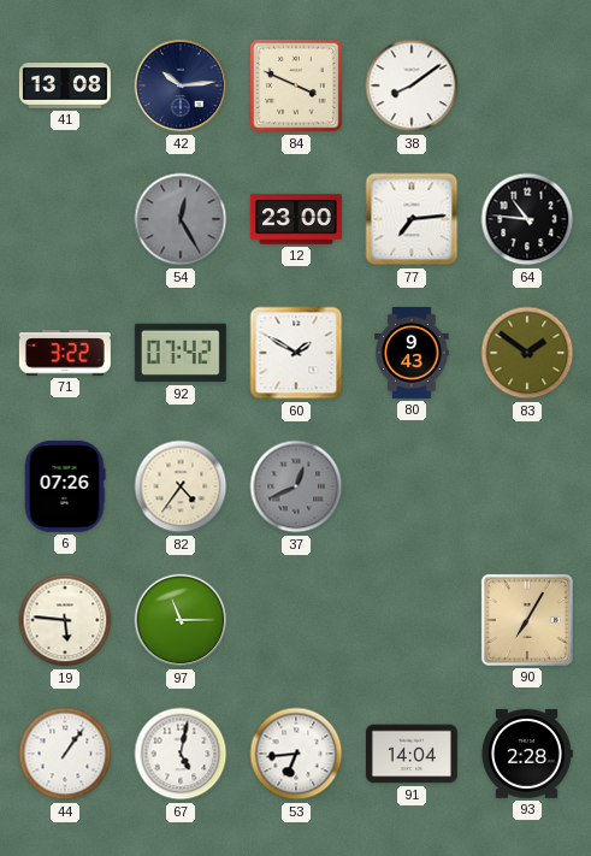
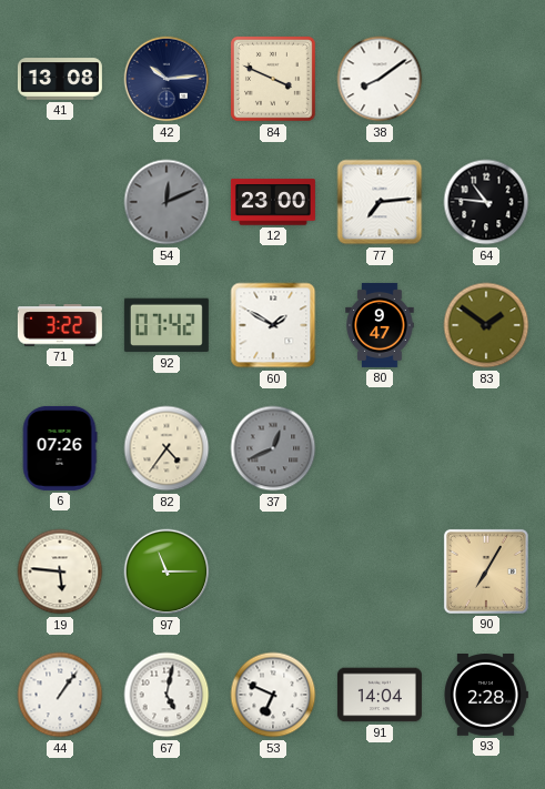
54: 12:25 -> 12:11 (166, 202)
80: 9:43 -> 9:47 (380, 325)
53: 6:44 -> 6:49 (273, 695)
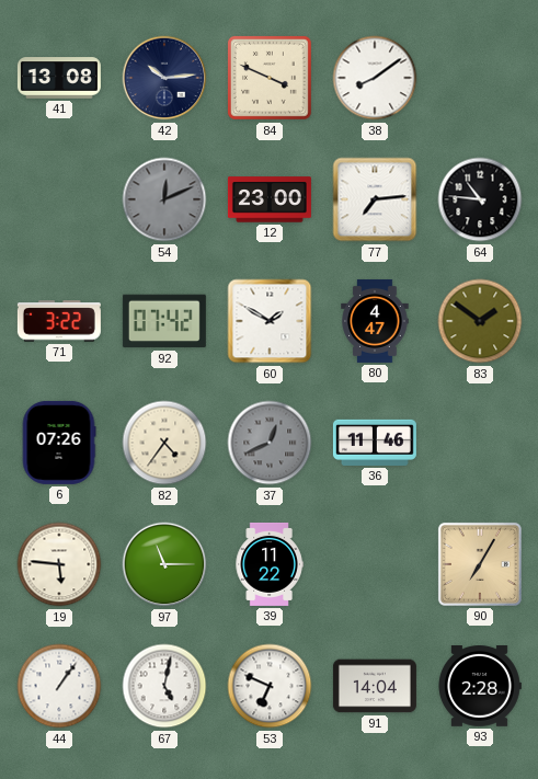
80: 9:47 -> 4:47 (375, 321)
36: none -> 11:46 (375, 443)
39: none -> 11:22 (270, 564)
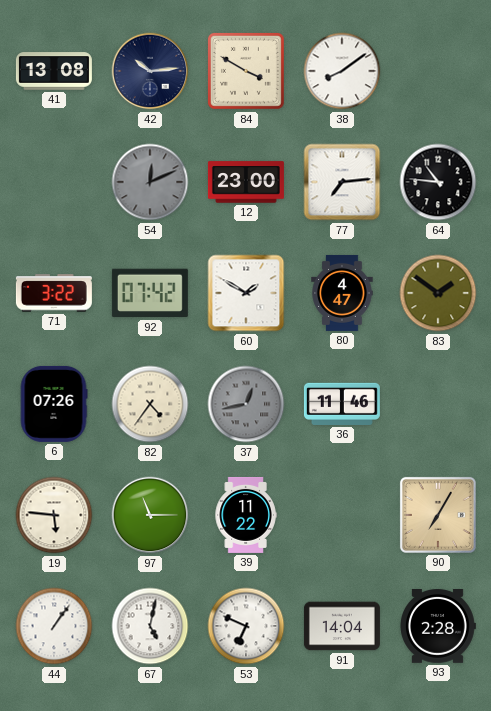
84: 3:49 -> 3:50 (246, 71)
37: 12:41 -> 12:43 (246, 404)
